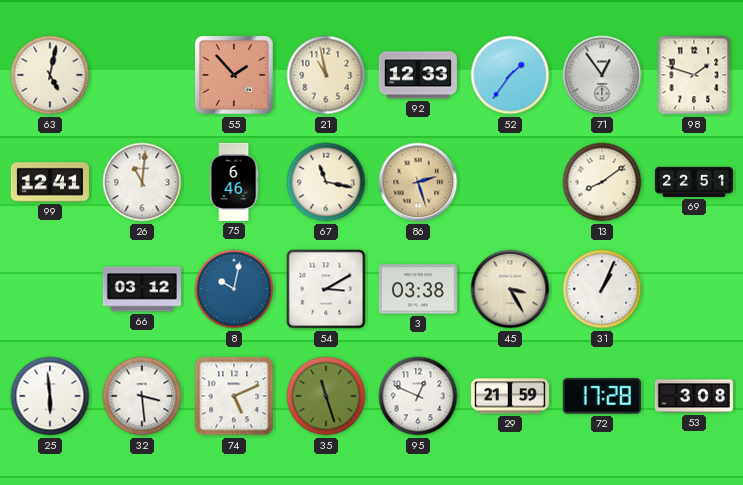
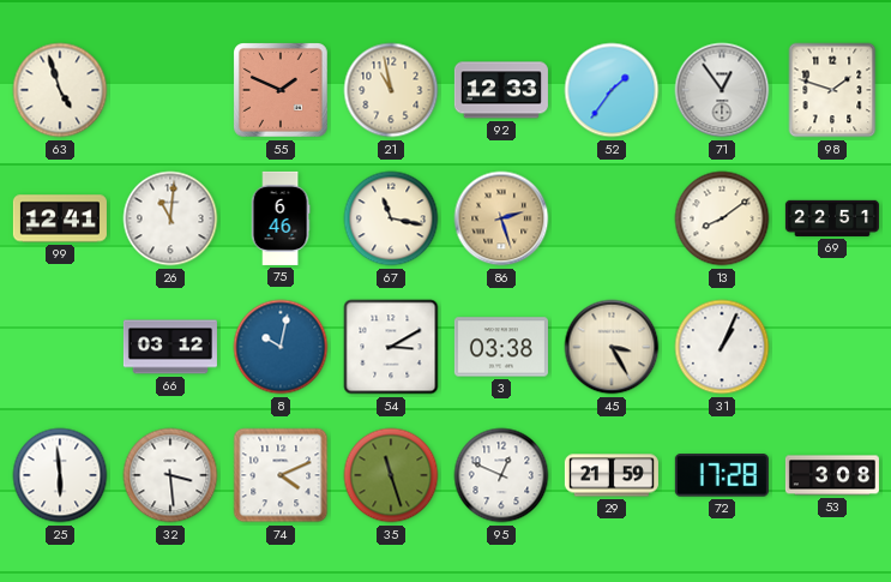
63: 5:02 -> 4:57 (60, 90)
55: 1:53 -> 1:49 (282, 91)
74: 5:11 -> 4:11 (281, 475)
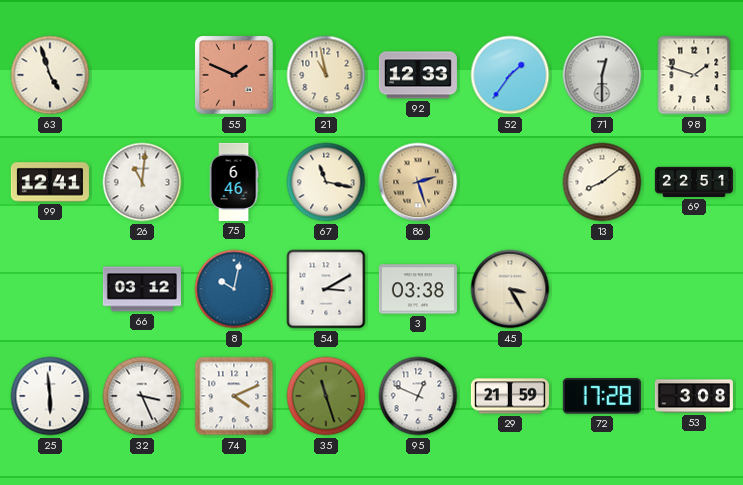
71: 12:54 -> 12:30 (602, 75)
31: 1:04 -> none (722, 347)
32: 3:29 -> 3:26 (142, 396)
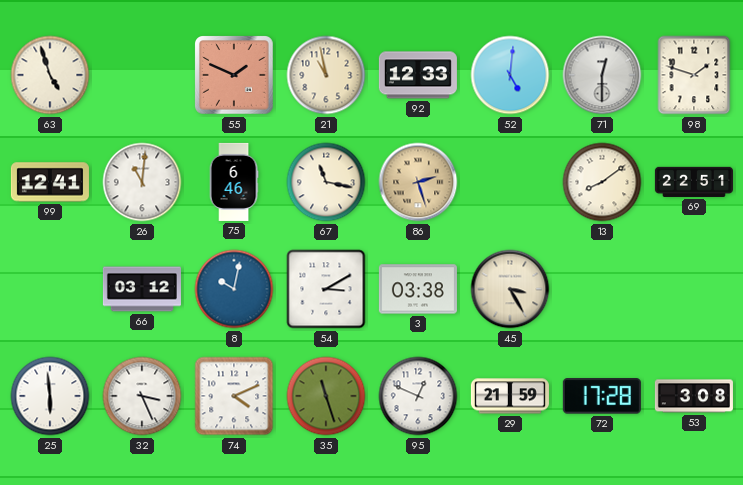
52: 1:36 -> 5:01 (510, 75)
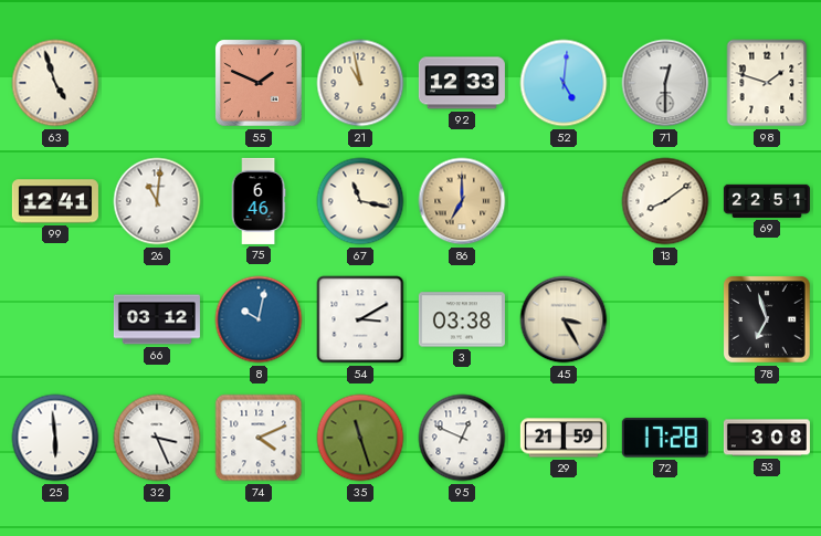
86: 2:27 -> 7:00 (462, 201)
78: none -> 6:57 (768, 320)
